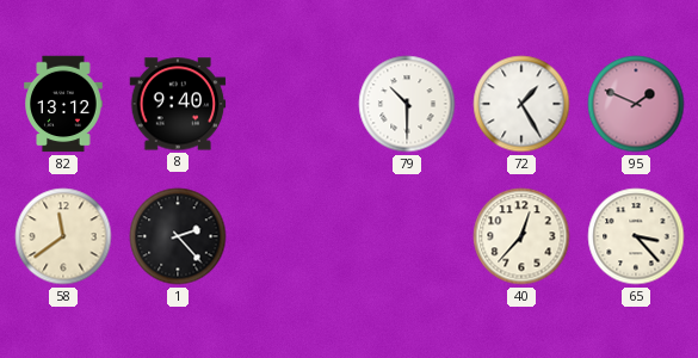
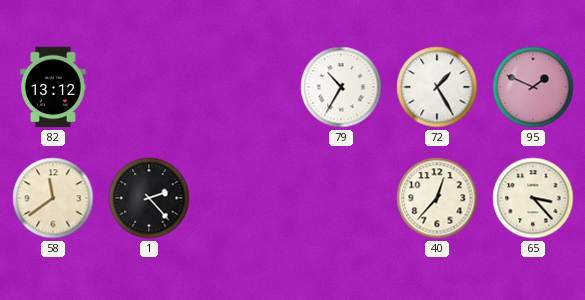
8: 9:40 -> none (178, 104)
79: 10:30 -> 10:35 (341, 87)
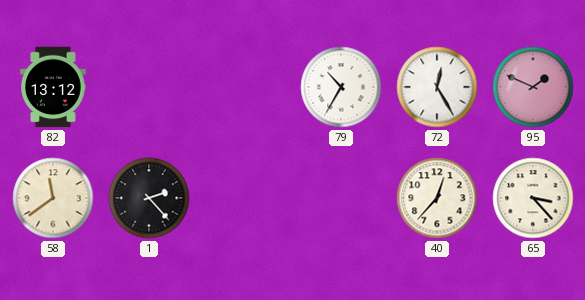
72: 1:25 -> 12:25 (437, 87)
